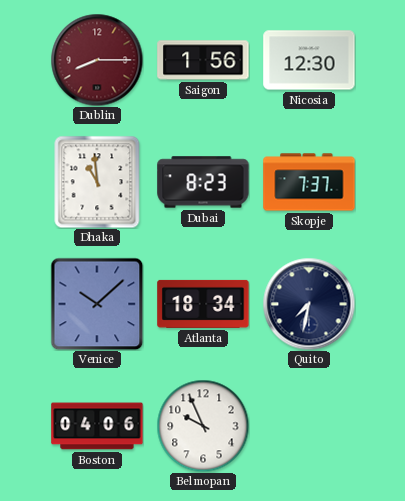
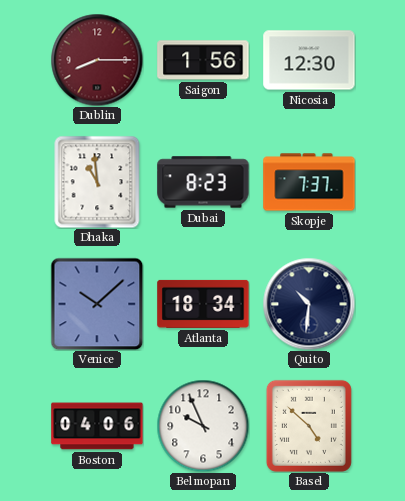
Quito: 7:32 -> 10:31 (309, 304)
Basel: none -> 4:52 (309, 426)
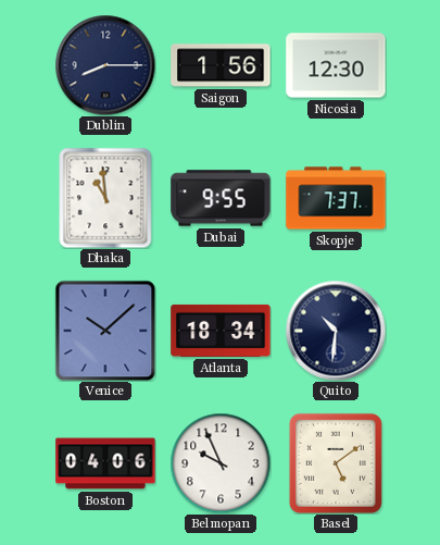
Dublin dial: burgundy -> navy (105, 65)
Dubai: 8:23 -> 9:55 (221, 198)
Basel: 4:52 -> 5:09 (336, 463)
